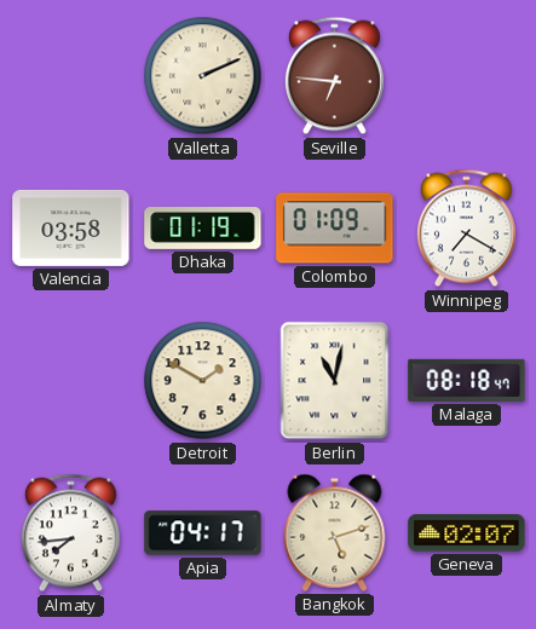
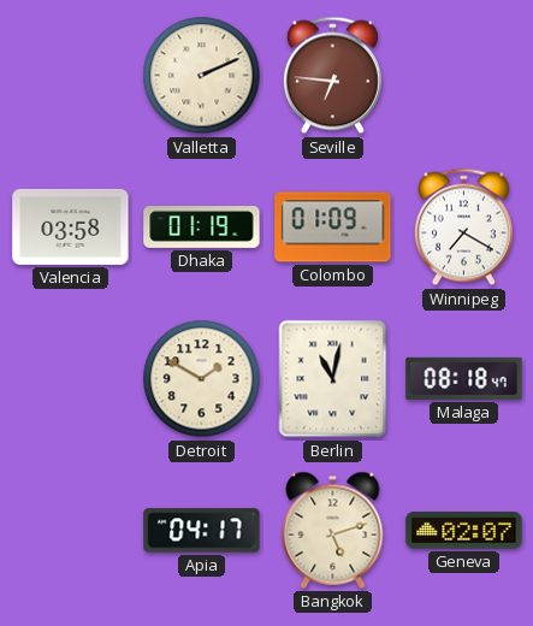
Almaty: 7:44 -> none (70, 533)
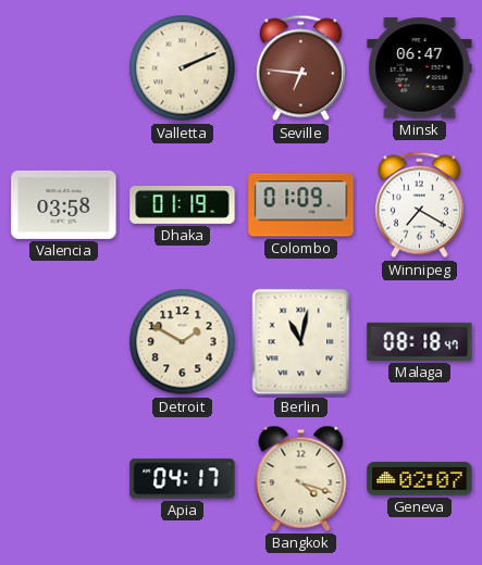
Minsk: none -> 06:47 (420, 68)
Bangkok: 5:12 -> 4:18 (301, 478)
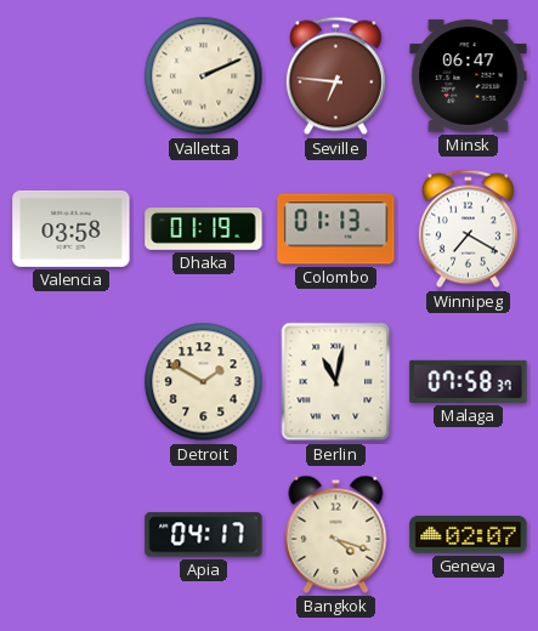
Colombo: 01:09 -> 01:13 (336, 229)
Malaga: 08:18 -> 07:58 (469, 381)
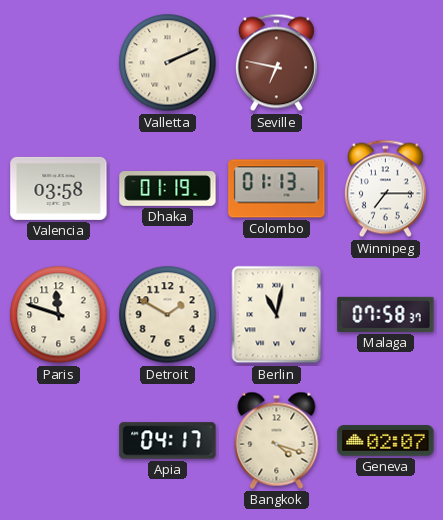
Seville: 6:46 -> 6:47 (276, 63)
Minsk: 06:47 -> none (469, 76)
Winnipeg: 7:20 -> 7:15 (385, 189)
Paris: none -> 11:48 (59, 315)
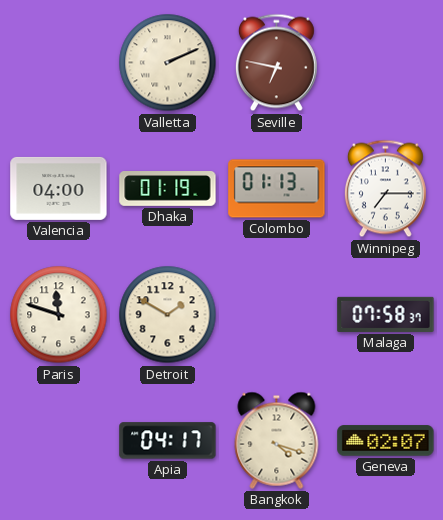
Valencia: 03:58 -> 04:00 (59, 188)
Berlin: 11:02 -> none (277, 315)
